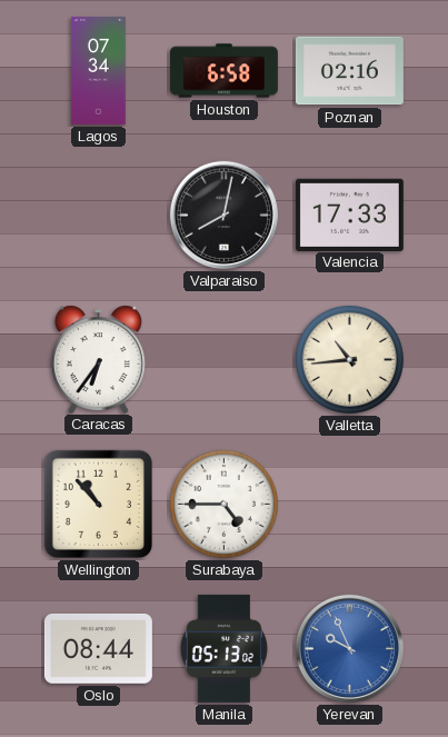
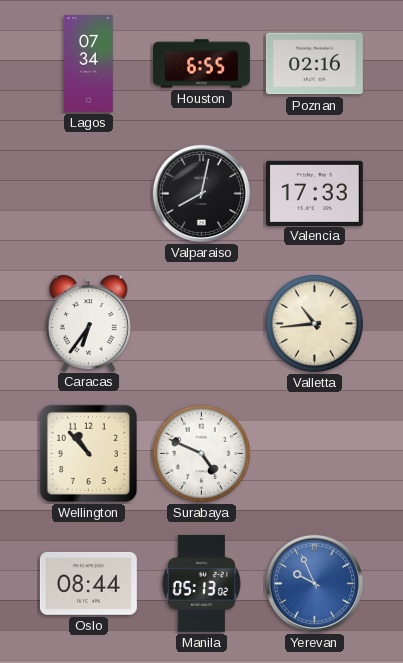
Houston: 6:58 -> 6:55 (201, 64)
Surabaya: 4:45 -> 4:49 (201, 453)
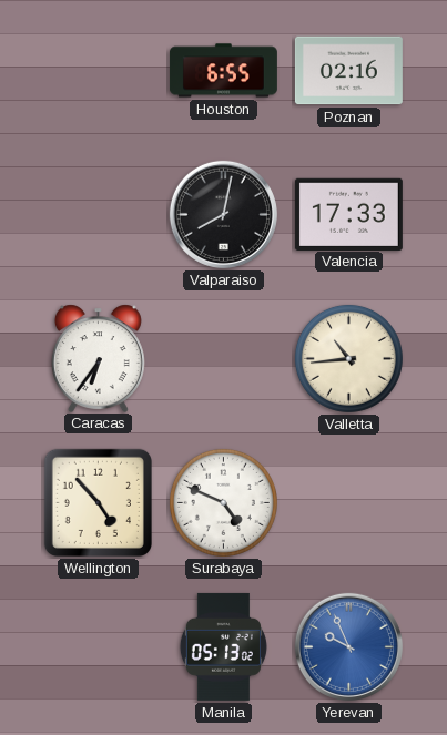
Lagos: 07:34 -> none (89, 63)
Wellington: 10:53 -> 4:53 (98, 502)
Oslo: 08:44 -> none (88, 583)
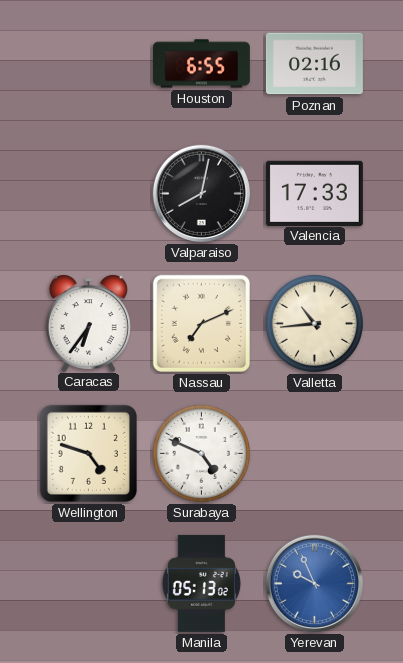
Nassau: none -> 7:11 (201, 323)
Wellington: 4:53 -> 4:48 (88, 453)
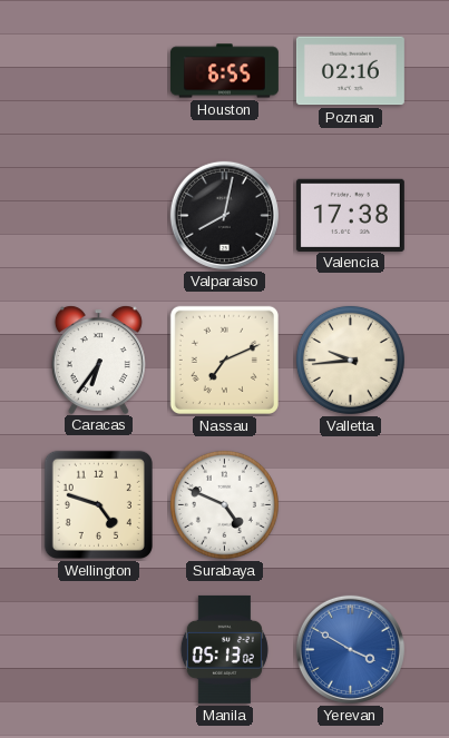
Valencia: 17:33 -> 17:38 (350, 215)
Valletta: 10:44 -> 9:44 (350, 360)
Yerevan: 9:56 -> 3:50 (350, 649)
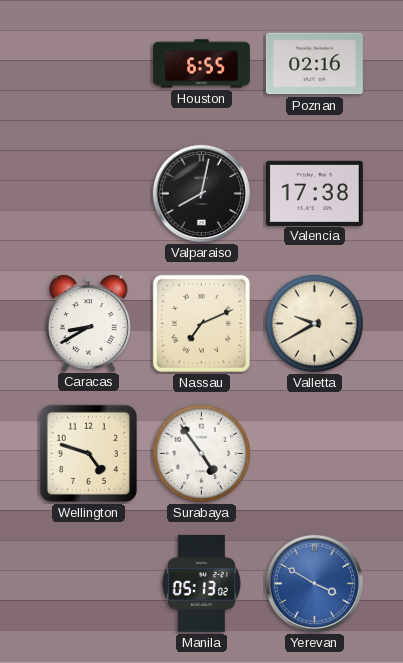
Caracas: 6:36 -> 8:40 (88, 323)
Valletta: 9:44 -> 9:40 (314, 323)
Surabaya: 4:49 -> 4:54 (201, 453)
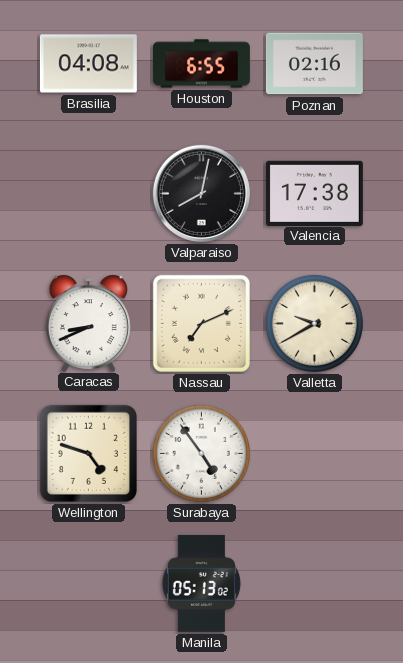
Brasilia: none -> 04:08 (88, 64)
Caracas: 8:40 -> 8:41 (88, 323)
Yerevan: 3:50 -> none (314, 583)
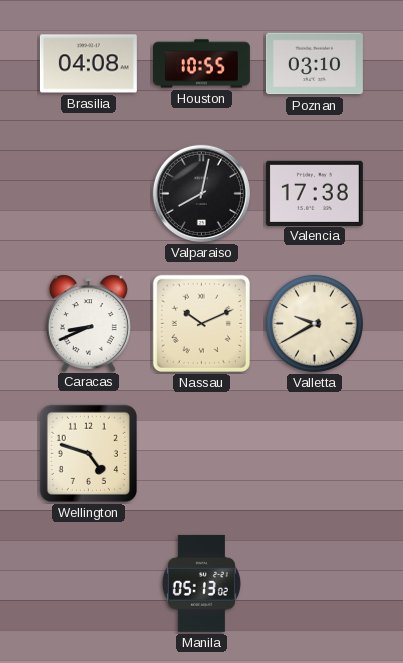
Houston: 6:55 -> 10:55 (201, 64)
Poznan: 02:16 -> 03:10 (314, 64)
Nassau: 7:11 -> 10:11 (201, 323)
Surabaya: 4:54 -> none (201, 453)
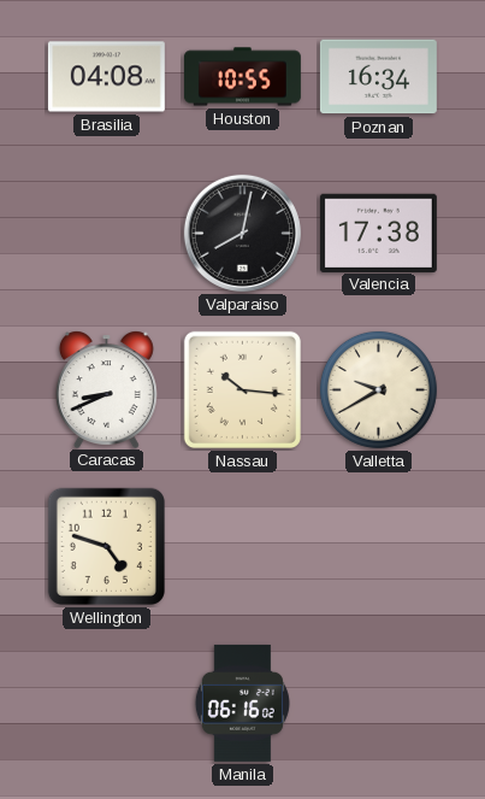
Poznan: 03:10 -> 16:34 (378, 77)
Nassau: 10:11 -> 10:16 (242, 389)
Manila: 05:13 -> 06:16 (242, 703)
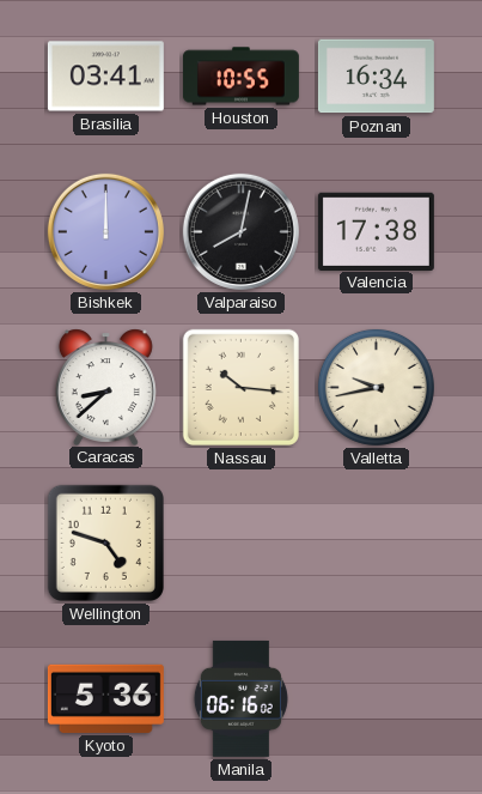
Brasilia: 04:08 -> 03:41 (105, 77)
Bishkek: none -> 12:00 (105, 231)
Caracas: 8:41 -> 8:38 (105, 387)
Valletta: 9:40 -> 9:43 (376, 387)
Kyoto: none -> 5:36 (105, 698)
